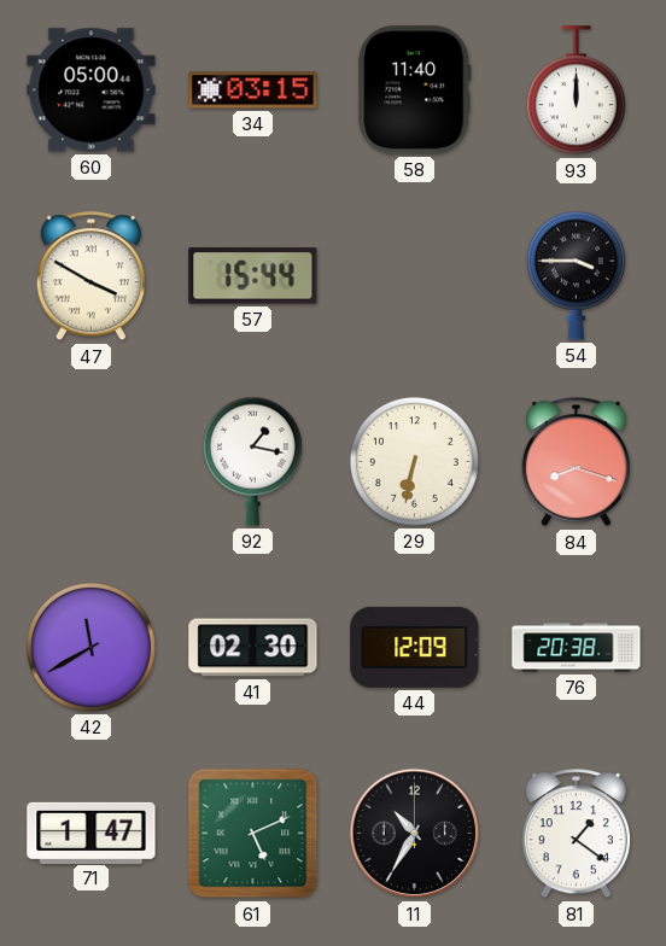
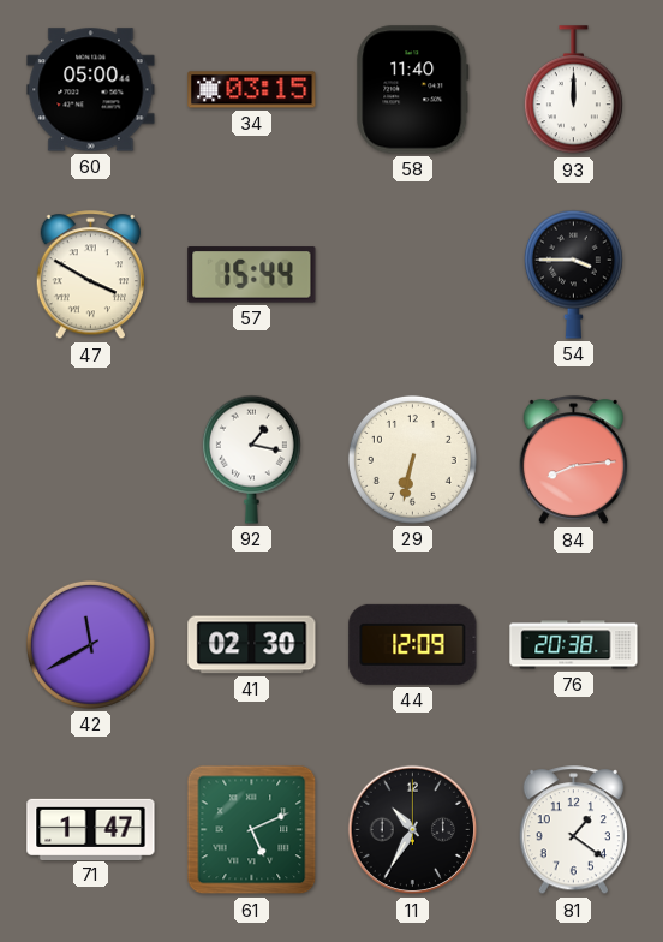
84: 8:18 -> 8:14 (573, 460)
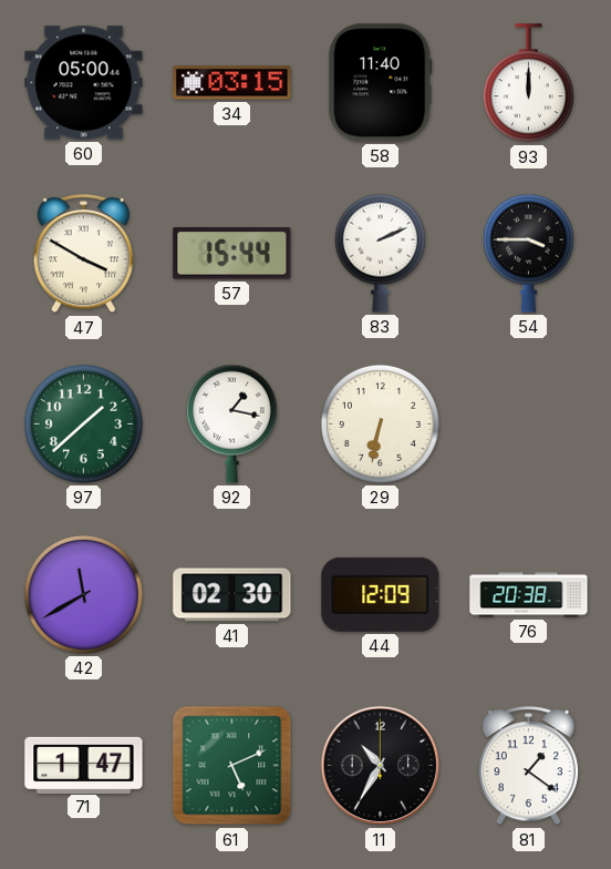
83: none -> 2:11 (380, 253)
97: none -> 1:38 (83, 423)
84: 8:14 -> none (573, 460)
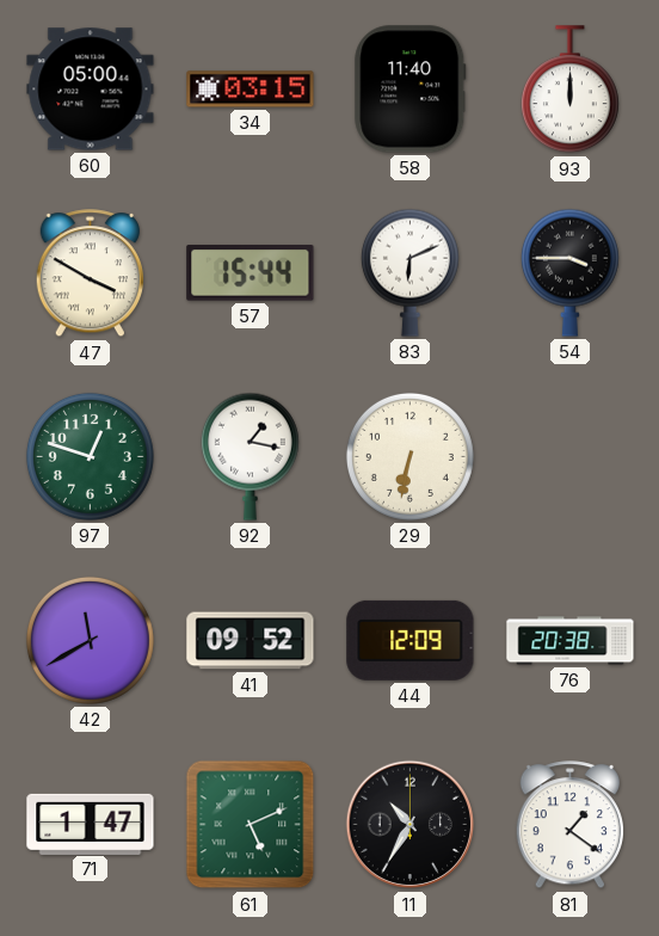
83: 2:11 -> 6:11 (409, 272)
97: 1:38 -> 12:48 (90, 456)
41: 02:30 -> 09:52 (251, 641)
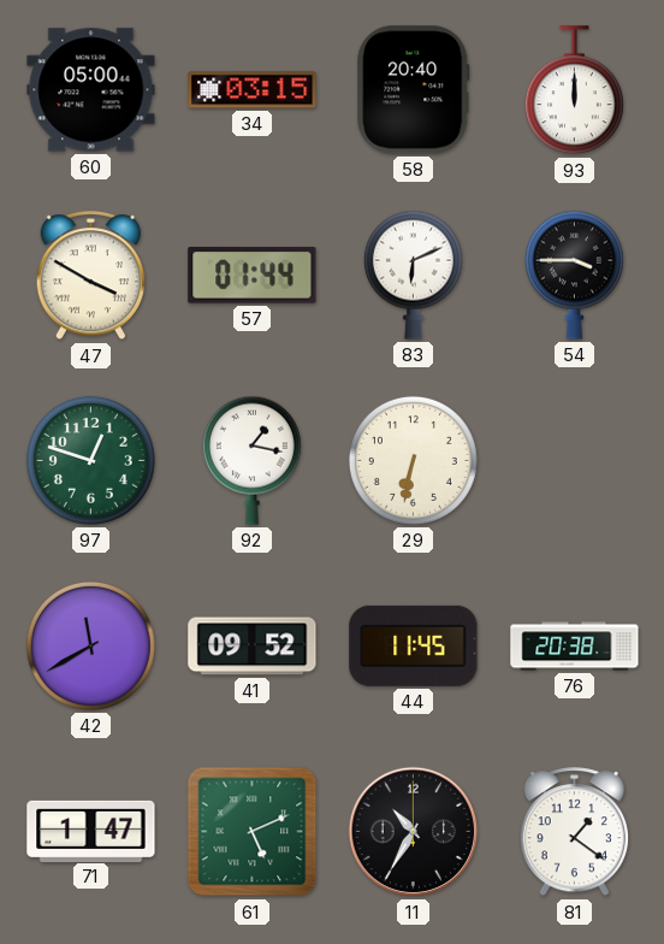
58: 11:40 -> 20:40 (414, 90)
57: 15:44 -> 01:44 (253, 276)
44: 12:09 -> 11:45 (414, 645)
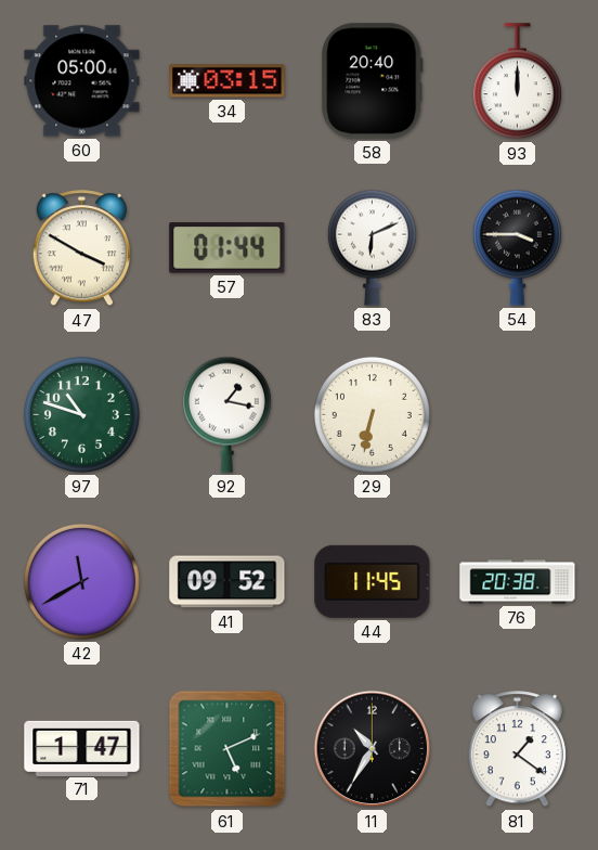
97: 12:48 -> 10:48 (81, 414)
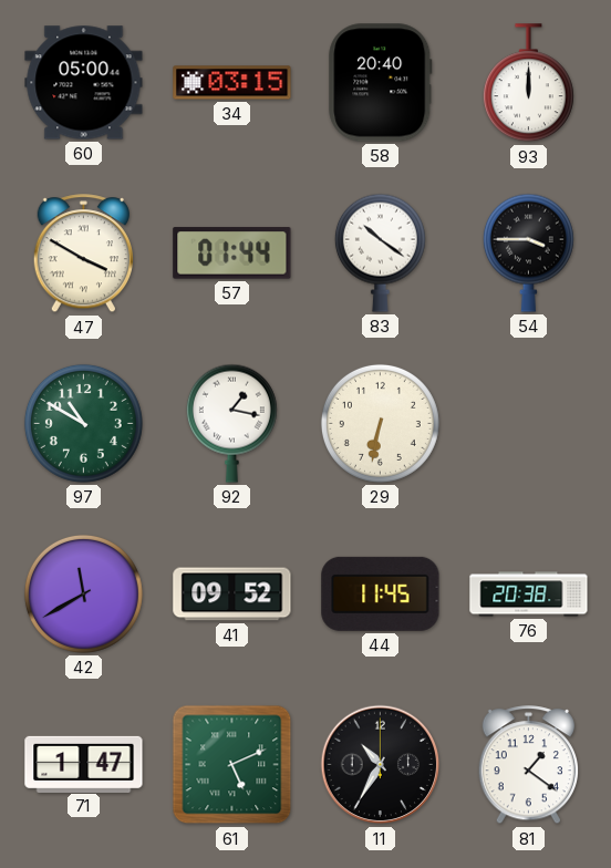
83: 6:11 -> 10:21 (380, 252)
97: 10:48 -> 10:50 (83, 423)
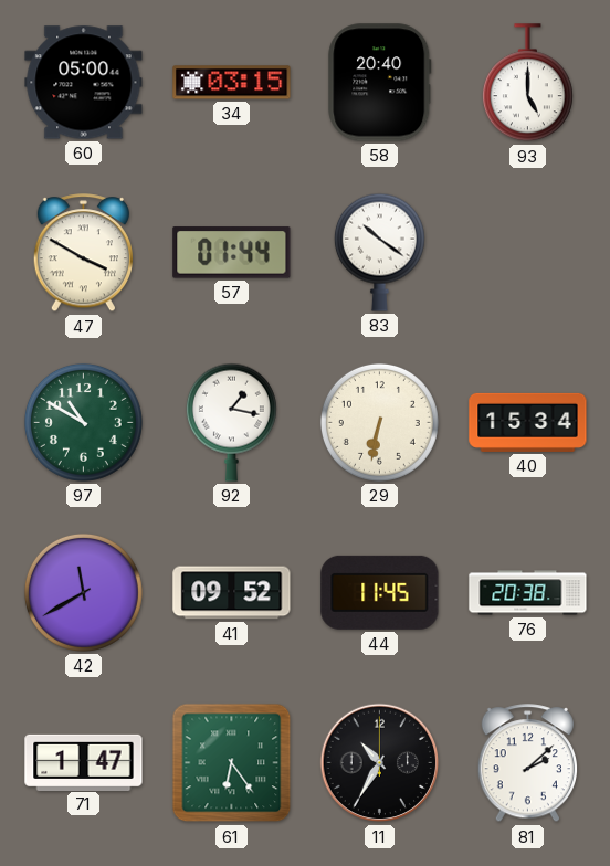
93: 12:00 -> 5:00 (527, 83)
54: 3:45 -> none (528, 252)
40: none -> 15:34 (528, 422)
61: 5:11 -> 6:24 (232, 763)
81: 1:21 -> 2:08 (527, 763)
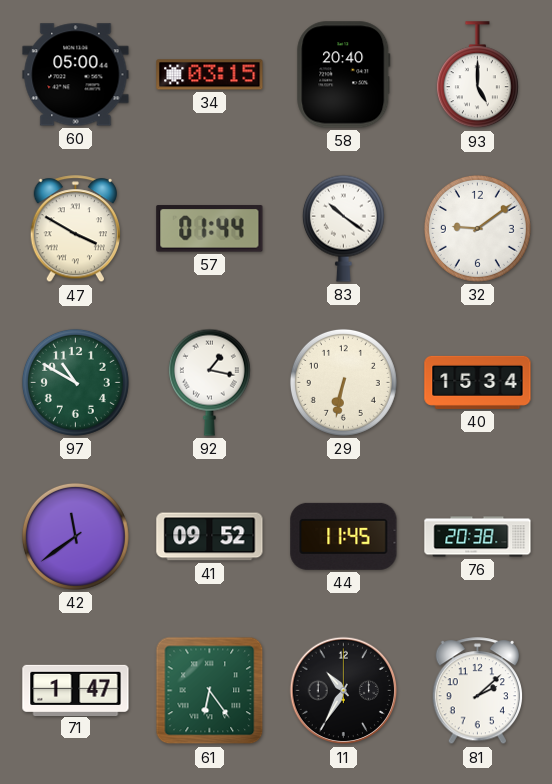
32: none -> 9:09 (477, 228)
42: 11:40 -> 11:39 (75, 536)
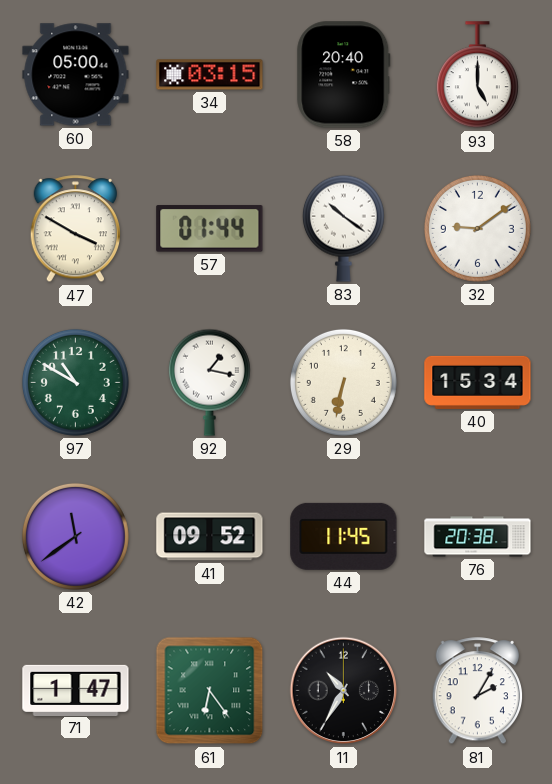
81: 2:08 -> 2:05 (477, 691)
